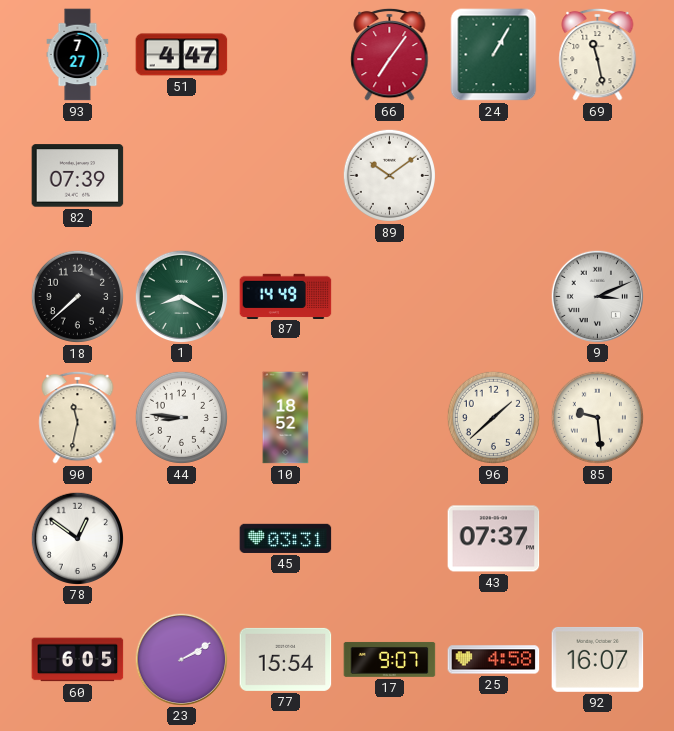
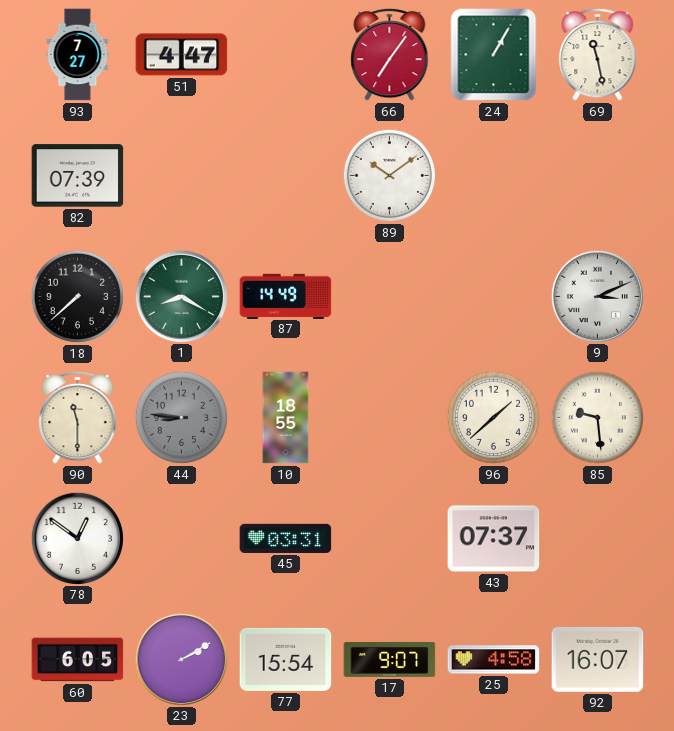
90: 11:32 -> 11:30 (78, 417)
44 dial: white -> grey (181, 417)
10: 18:52 -> 18:55 (286, 418)
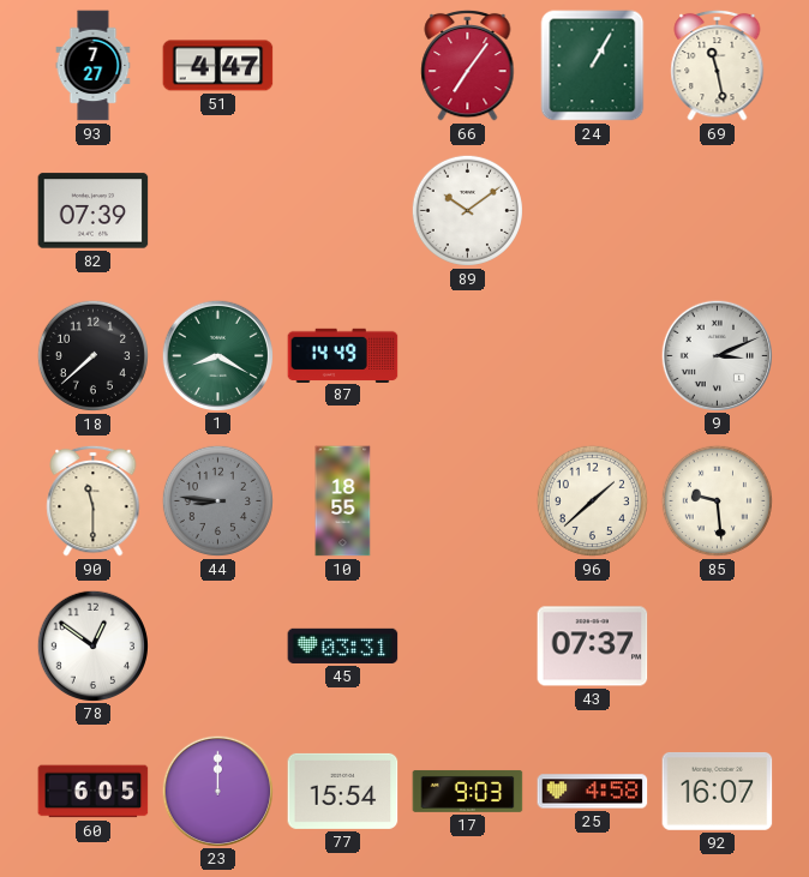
23: 2:10 -> 12:00 (217, 791)
17: 9:07 -> 9:03 (468, 791)
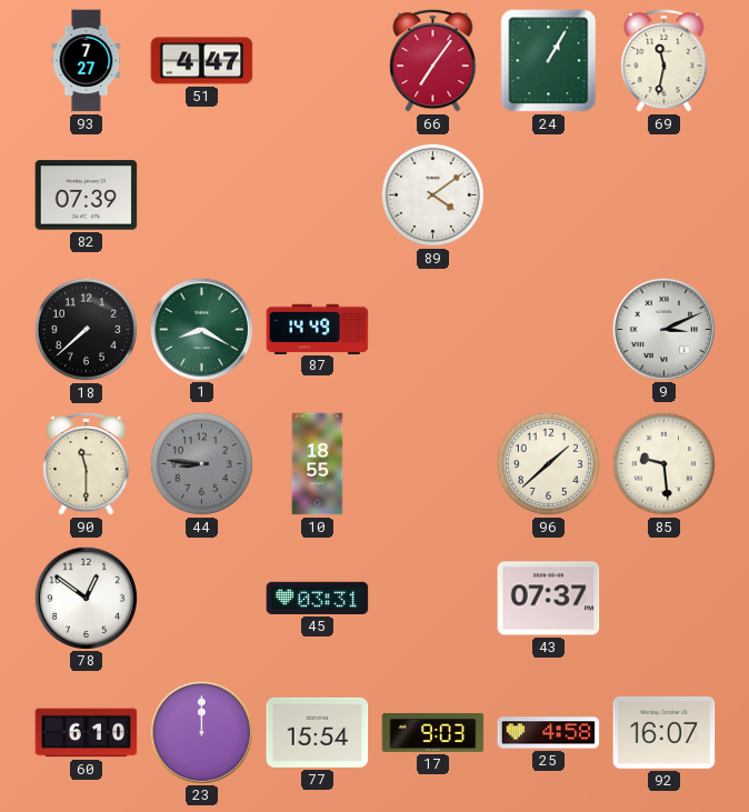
69: 11:28 -> 11:32 (665, 60)
89: 10:09 -> 4:09 (432, 194)
60: 6:05 -> 6:10 (87, 733)
